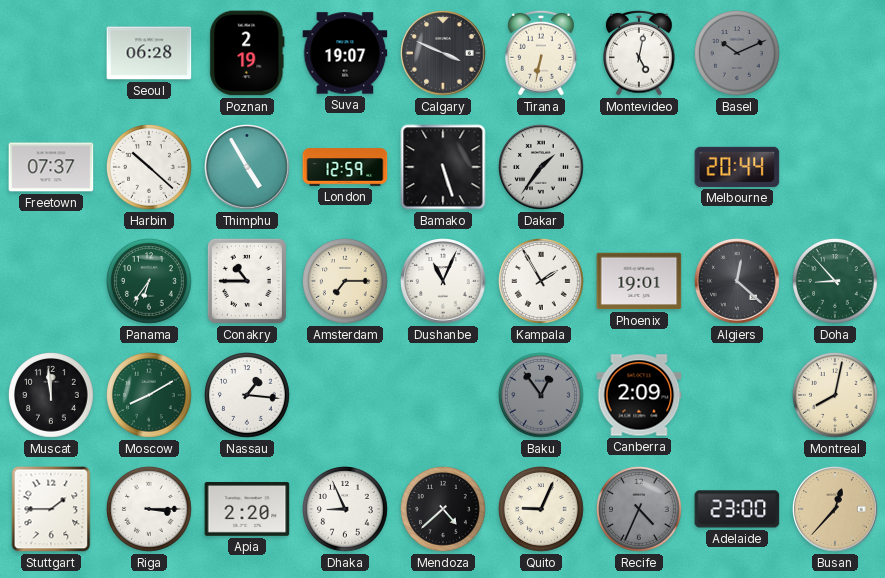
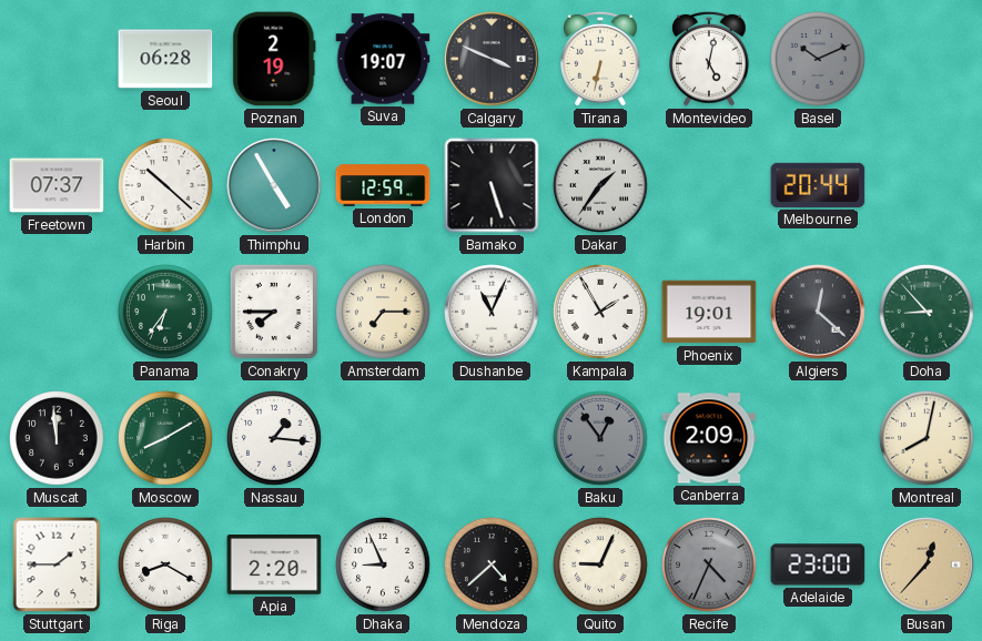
Conakry: 10:45 -> 7:45 (274, 312)
Riga: 3:15 -> 8:20 (166, 566)
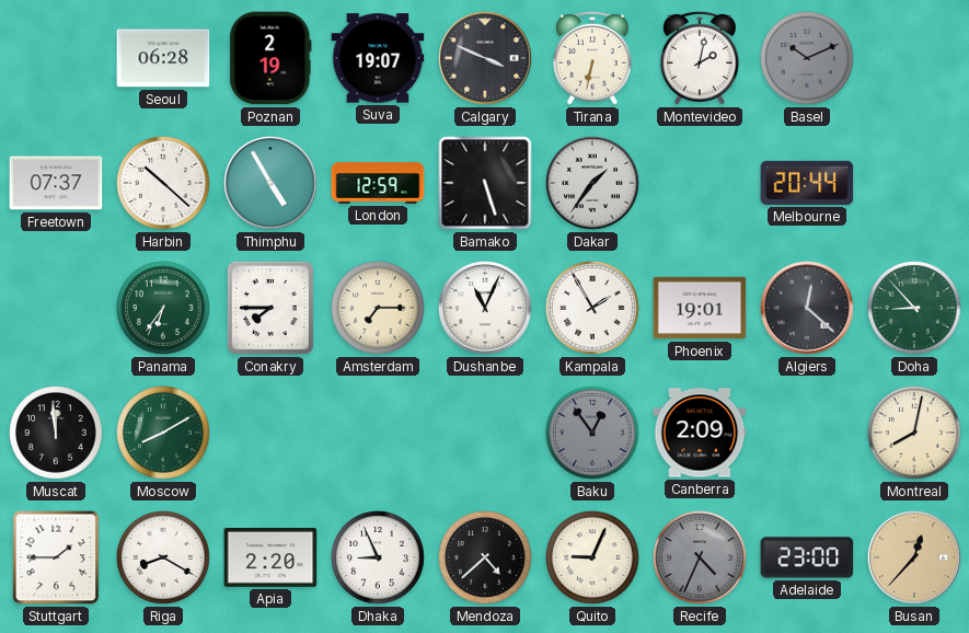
Montevideo: 5:02 -> 2:02 (701, 58)
Nassau: 1:16 -> none (275, 439)
